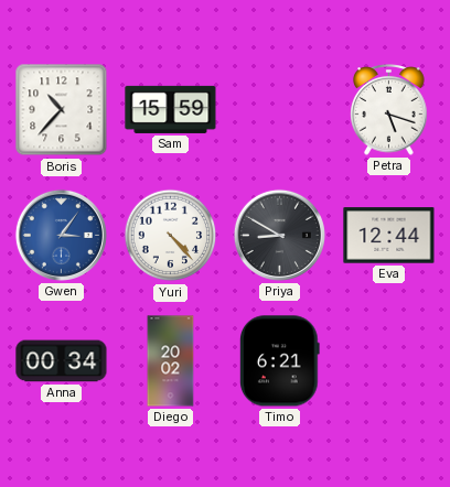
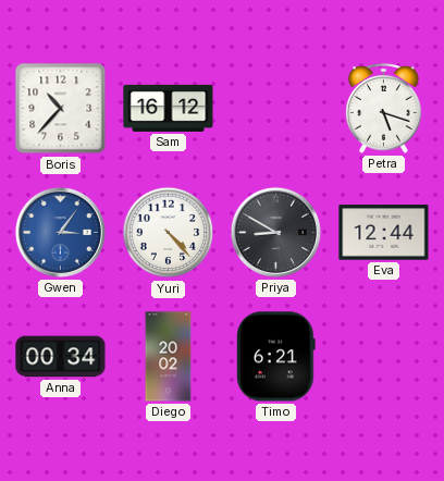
Sam: 15:59 -> 16:12 (169, 108)
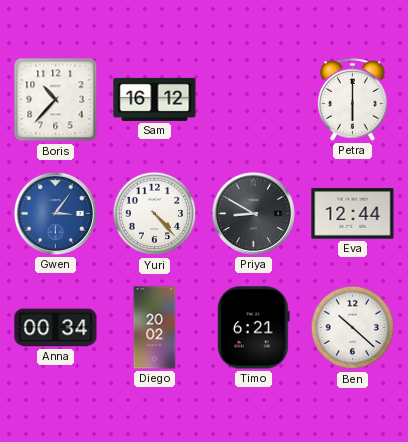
Petra: 5:18 -> 6:00 (353, 100)
Ben: none -> 10:22 (353, 328)
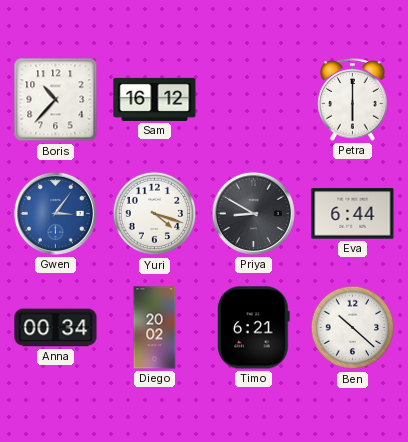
Yuri: 4:23 -> 4:18 (155, 214)
Eva: 12:44 -> 6:44 (353, 214)
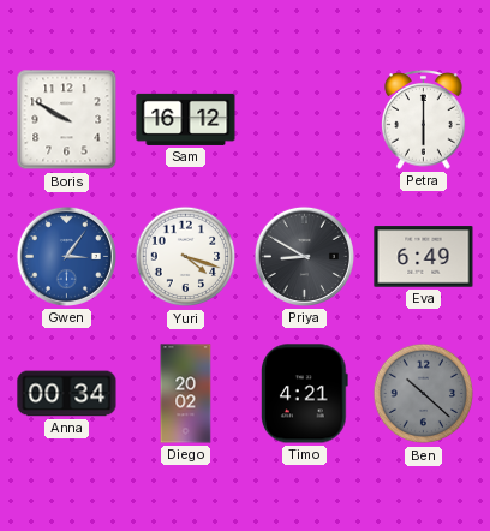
Boris: 10:37 -> 9:50 (67, 120)
Eva: 6:44 -> 6:49 (424, 257)
Timo: 6:21 -> 4:21 (304, 394)
Ben dial: white -> grey (424, 394)
